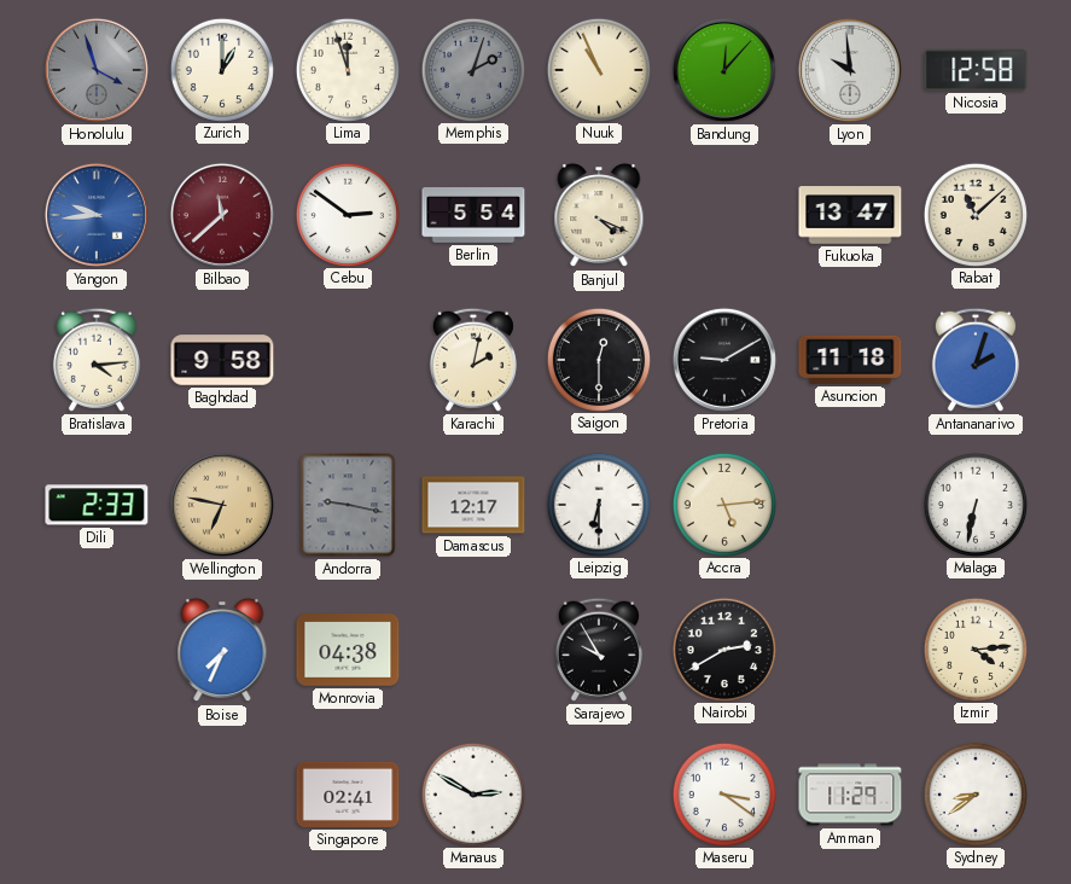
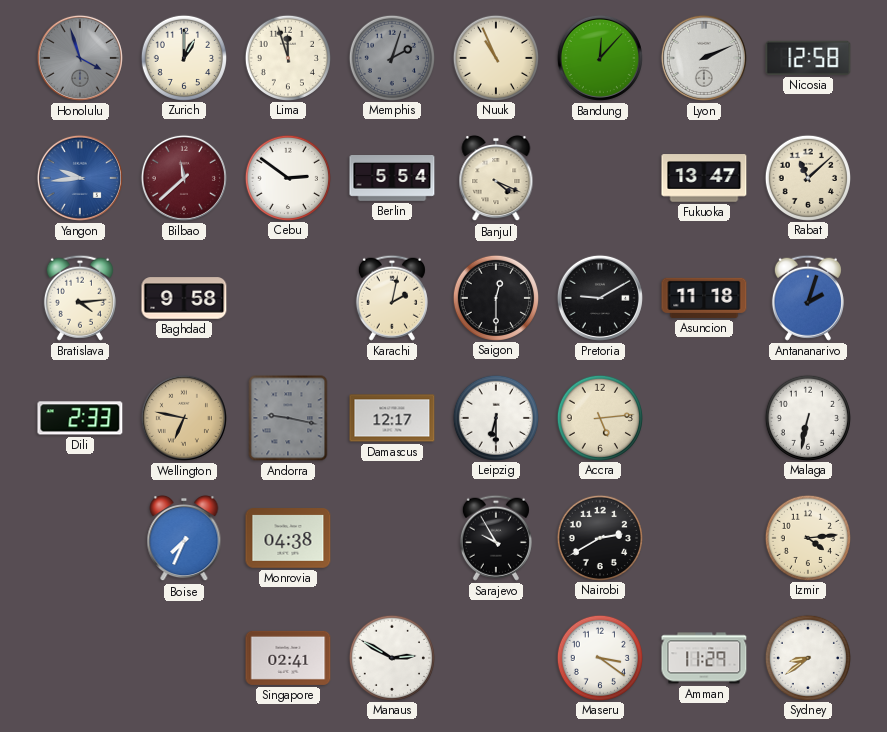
Lyon: 9:59 -> 2:11 (704, 58)
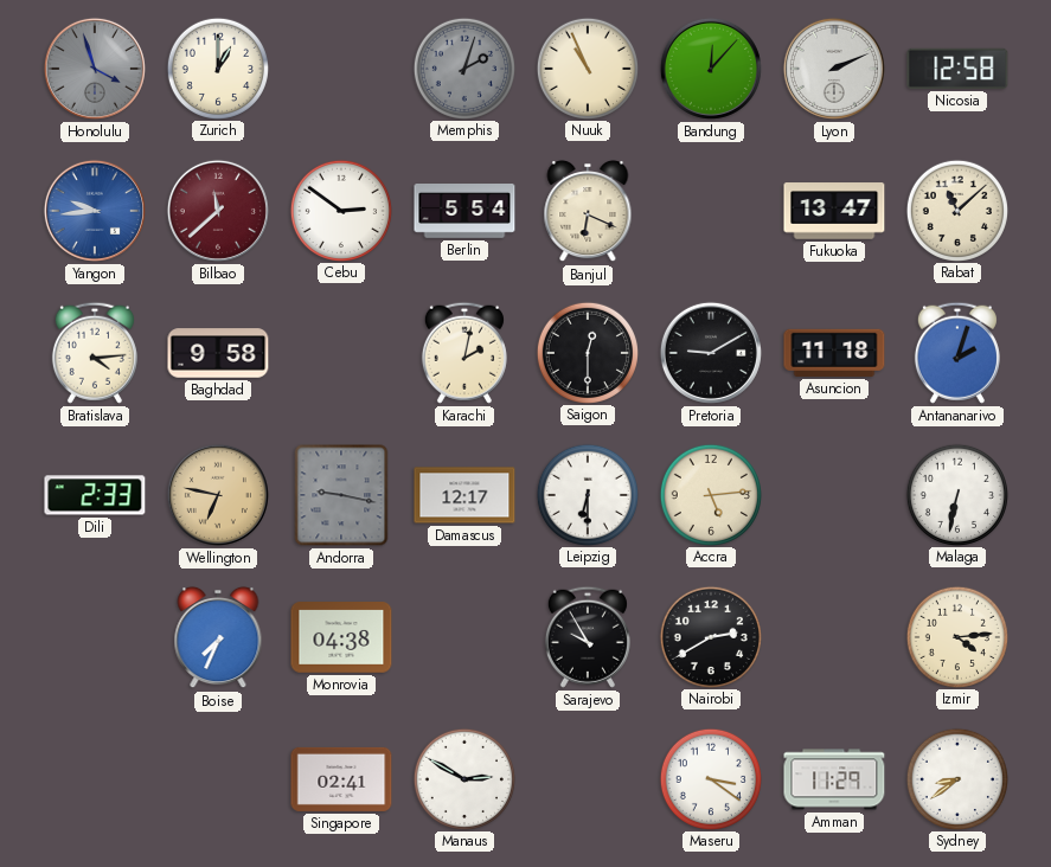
Lima: 11:57 -> none (287, 57)
Banjul: 4:19 -> 6:19 (588, 211)
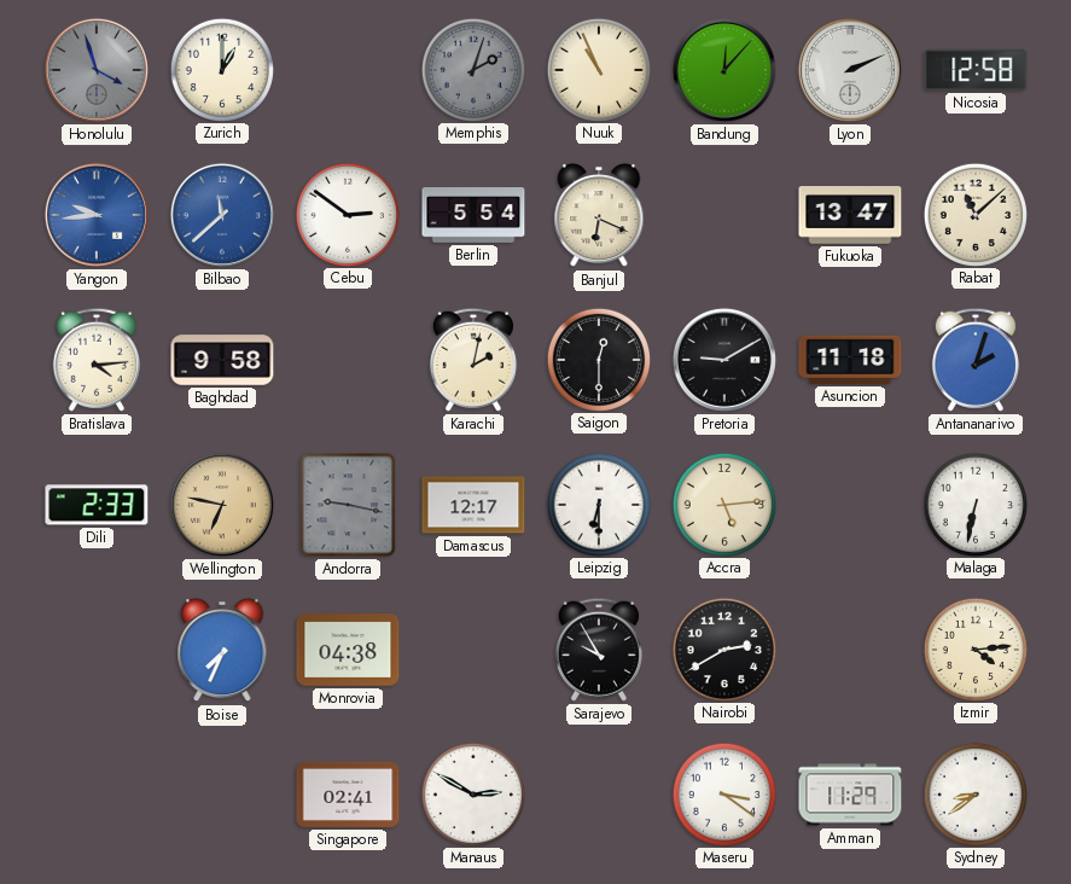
Bilbao dial: burgundy -> blue (222, 215)
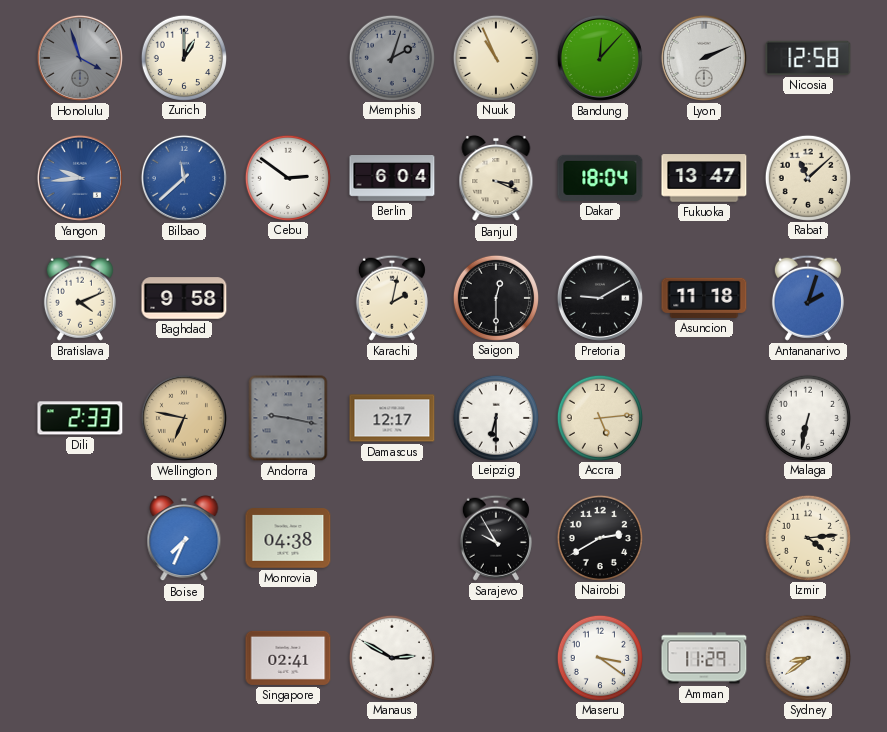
Berlin: 5:54 -> 6:04 (392, 179)
Banjul: 6:19 -> 3:19 (496, 178)
Dakar: none -> 18:04 (600, 178)
Bratislava: 4:14 -> 4:11 (80, 298)
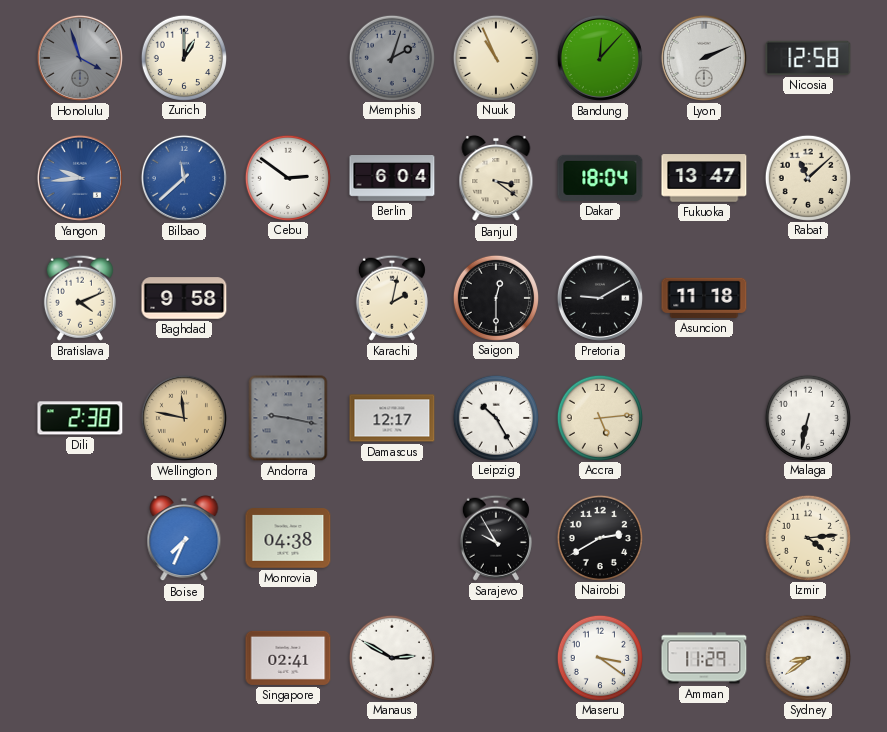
Banjul: 3:19 -> 3:21 (496, 178)
Antananarivo: 2:03 -> none (808, 298)
Dili: 2:33 -> 2:38 (80, 418)
Wellington: 6:47 -> 11:47 (184, 418)
Leipzig: 6:30 -> 10:25 (495, 417)
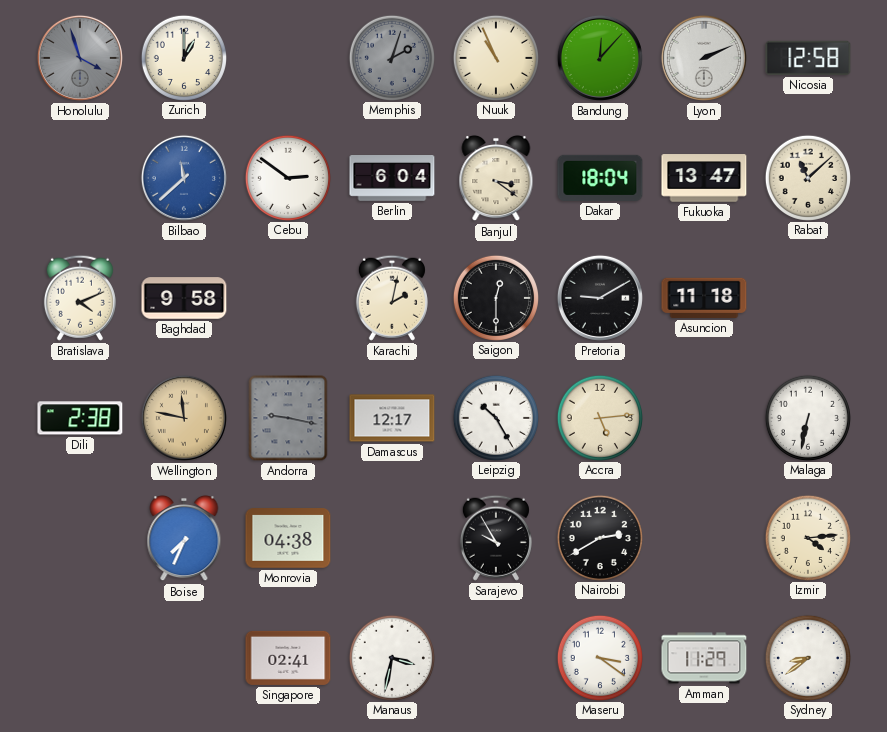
Yangon: 9:44 -> none (80, 178)
Manaus: 2:50 -> 3:32 (391, 657)
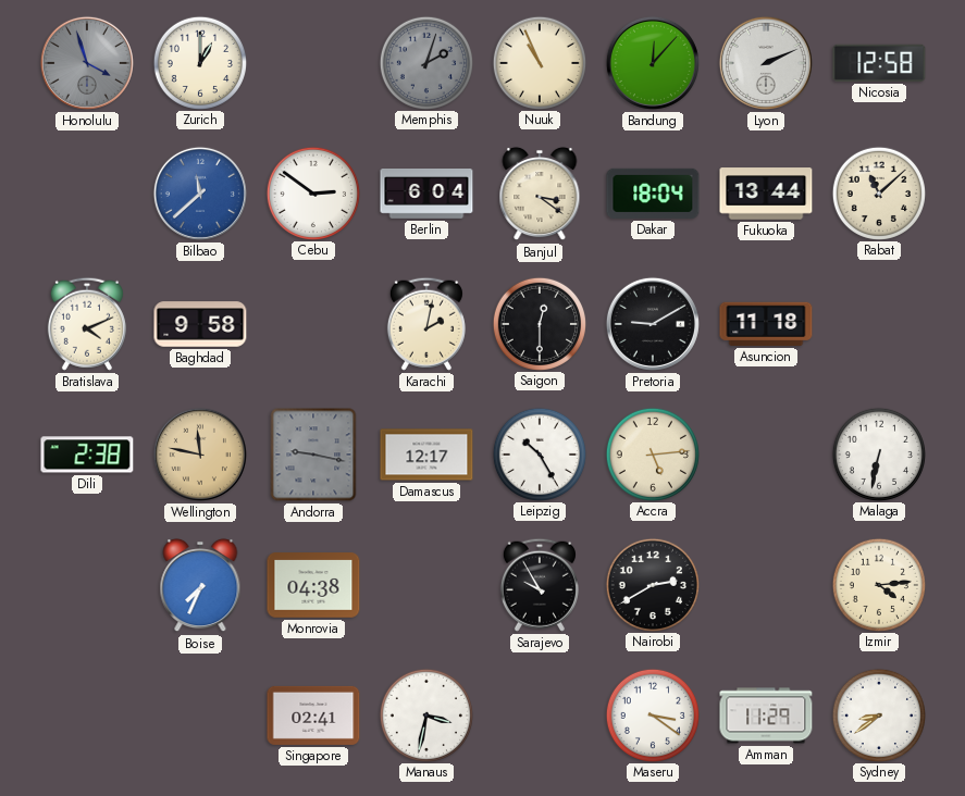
Fukuoka: 13:47 -> 13:44 (766, 194)
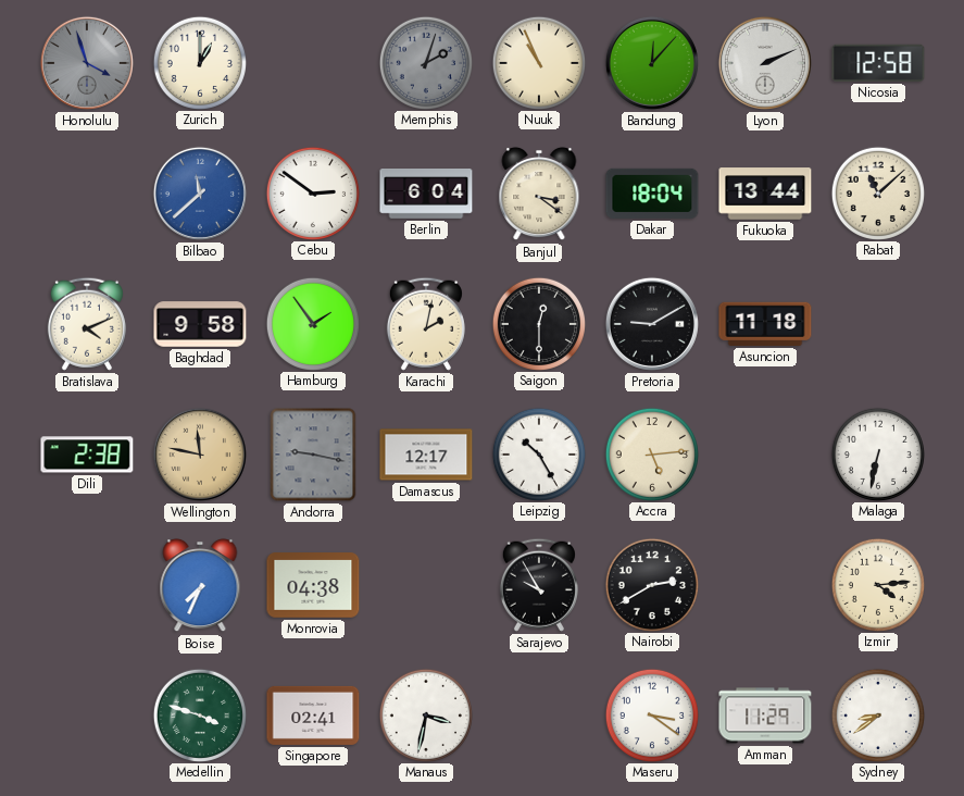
Hamburg: none -> 1:54 (312, 323)
Medellin: none -> 3:48 (199, 714)
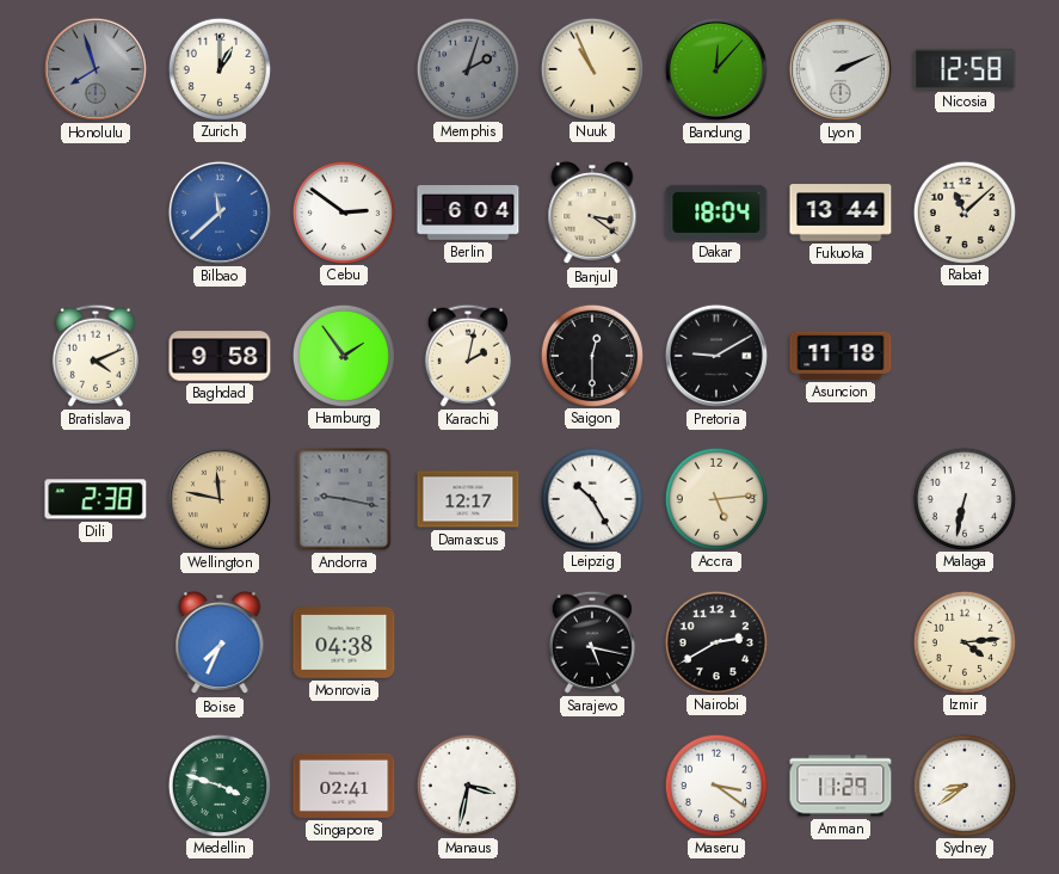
Honolulu: 3:57 -> 7:57 (96, 69)
Sarajevo: 9:55 -> 5:17 (592, 642)
